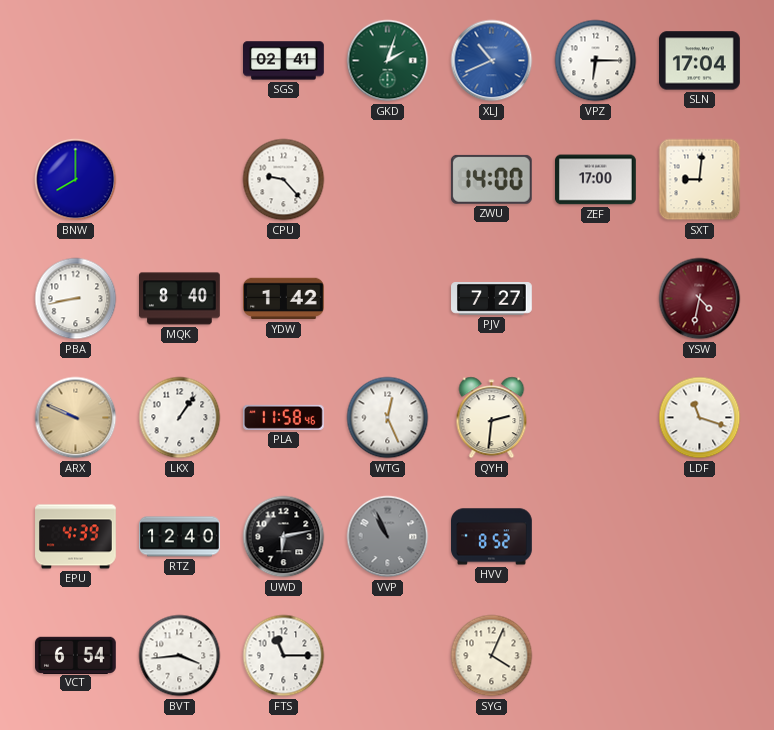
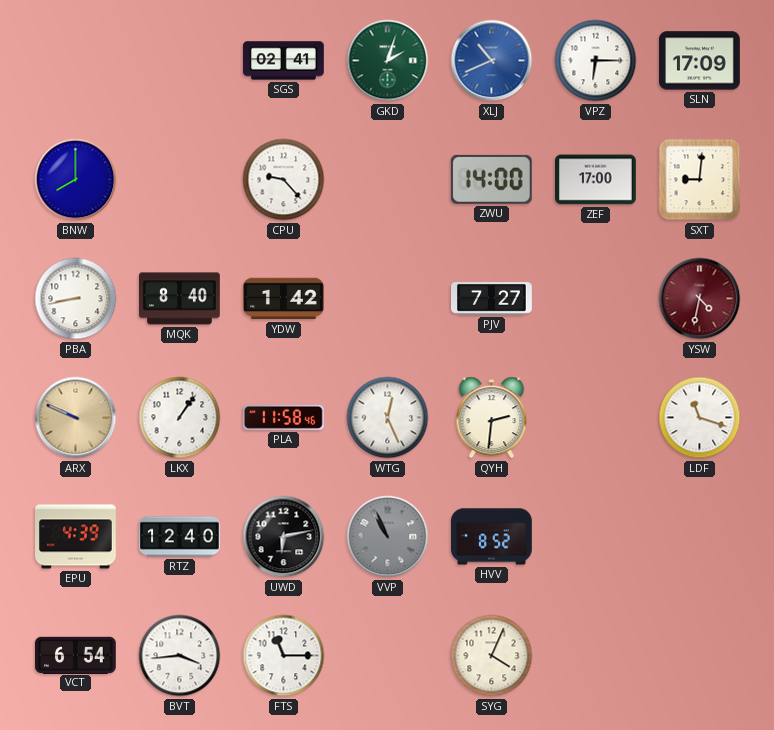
SLN: 17:04 -> 17:09 (700, 61)
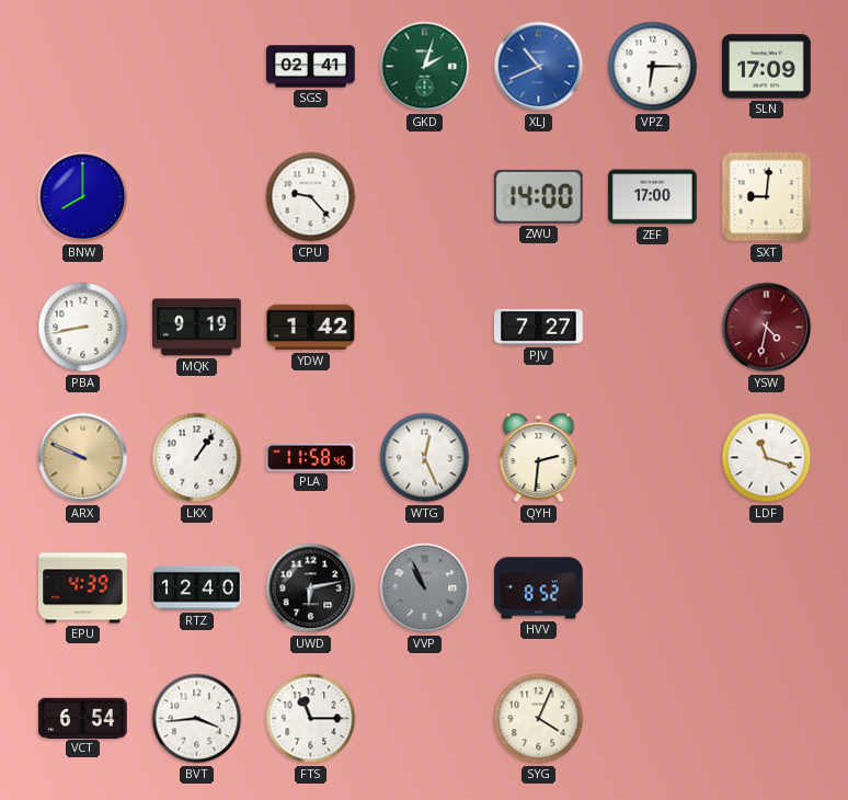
MQK: 8:40 -> 9:19 (197, 328)
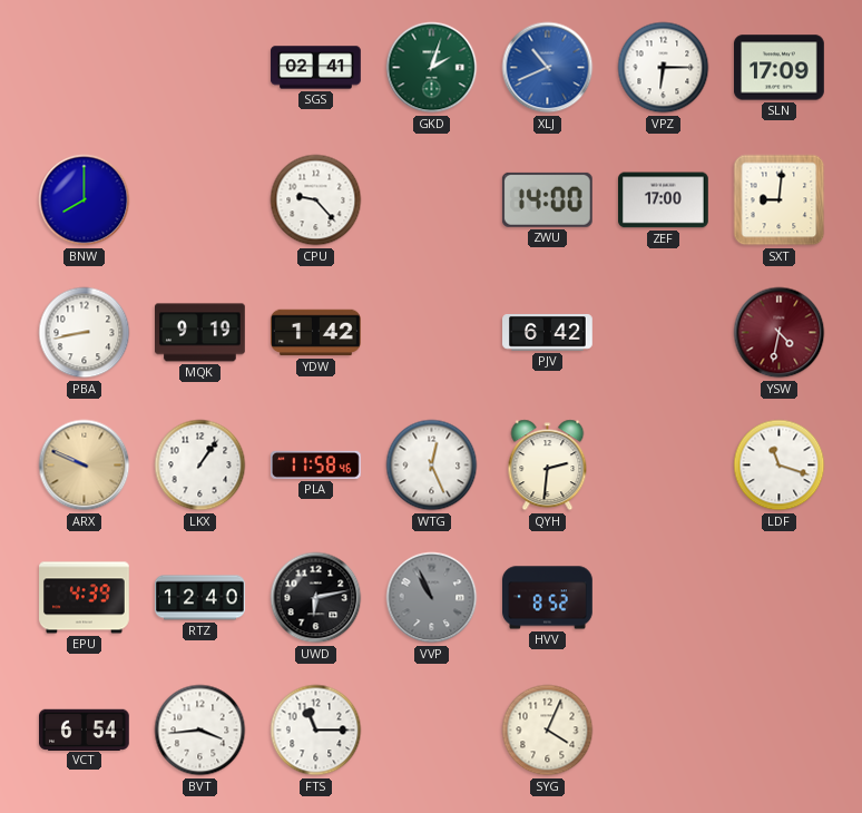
PJV: 7:27 -> 6:42 (548, 333)
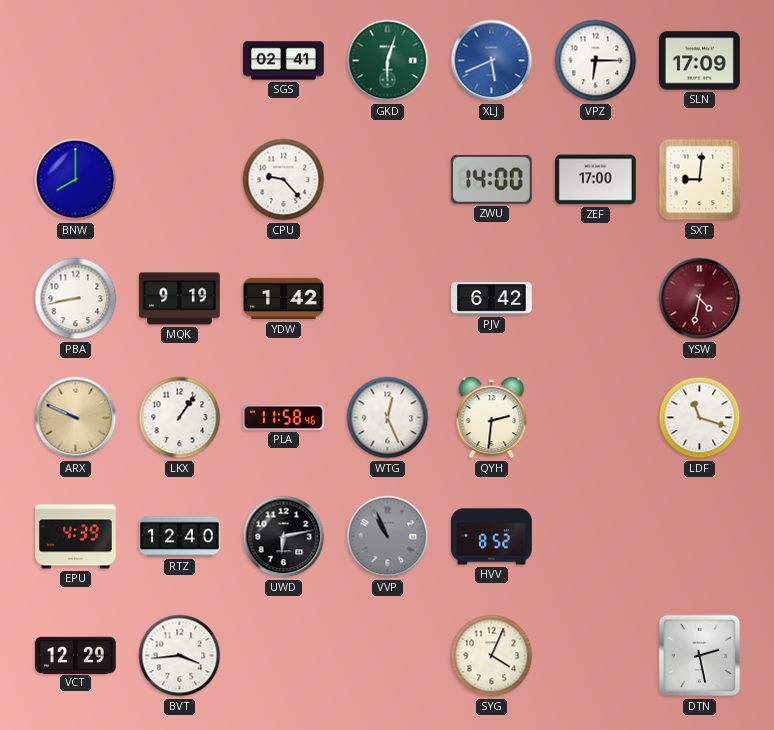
GKD: 2:03 -> 6:03 (388, 61)
XLJ: 10:41 -> 5:41 (492, 61)
VCT: 6:54 -> 12:29 (76, 655)
FTS: 11:15 -> none (316, 731)
DTN: none -> 2:28 (700, 656)
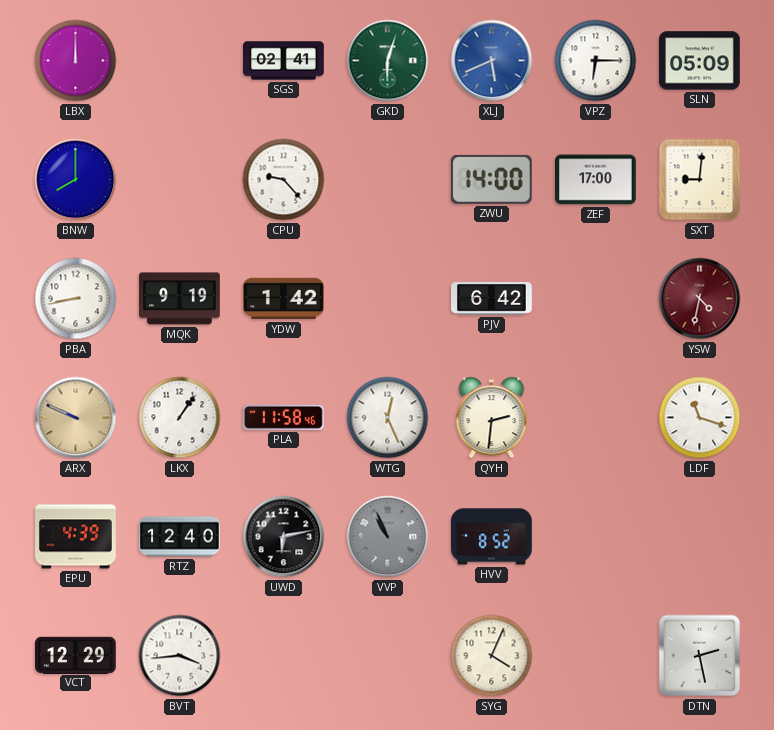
LBX: none -> 12:00 (76, 61)
SLN: 17:09 -> 05:09 (700, 61)
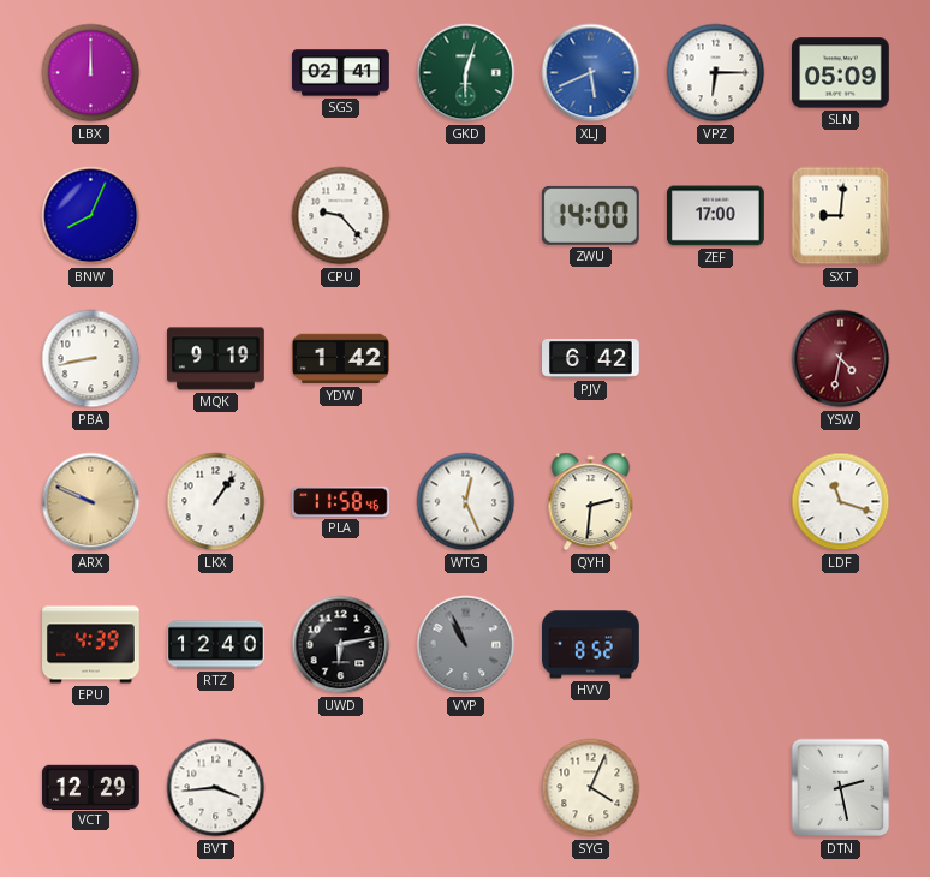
BNW: 8:00 -> 8:04 (91, 216)
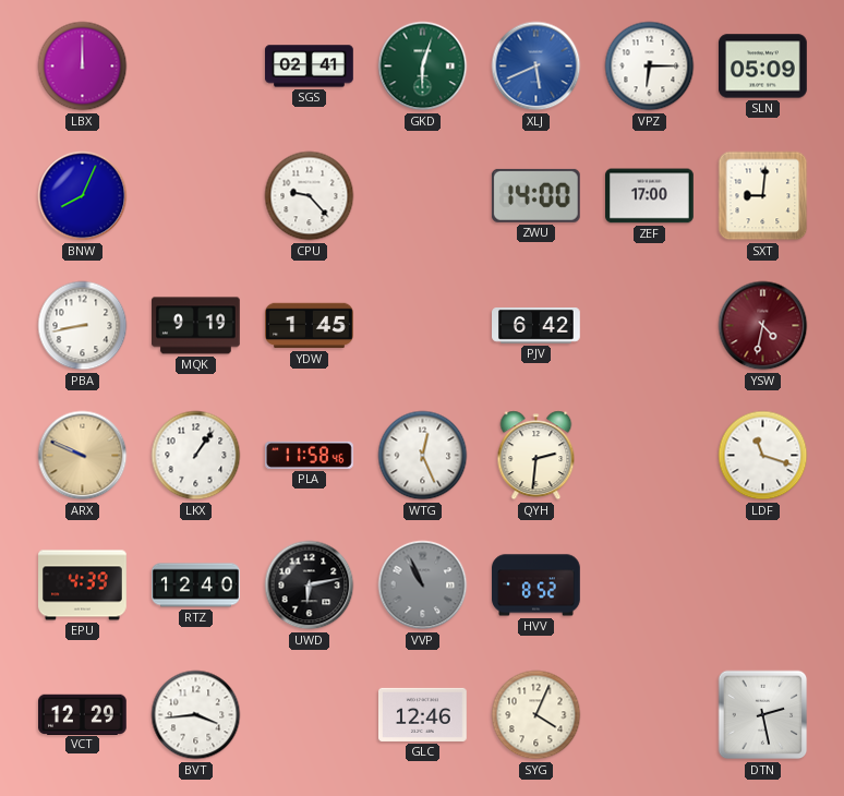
YDW: 1:42 -> 1:45 (310, 326)
GLC: none -> 12:46 (423, 714)
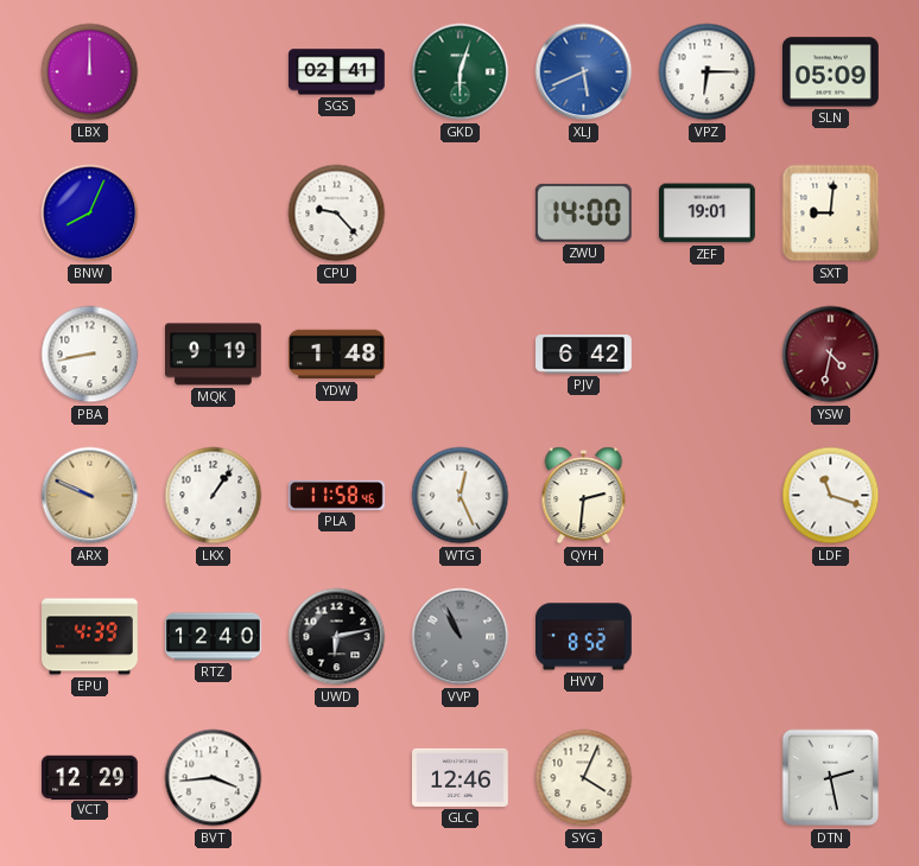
ZEF: 17:00 -> 19:01 (708, 214)
YDW: 1:45 -> 1:48 (337, 355)
